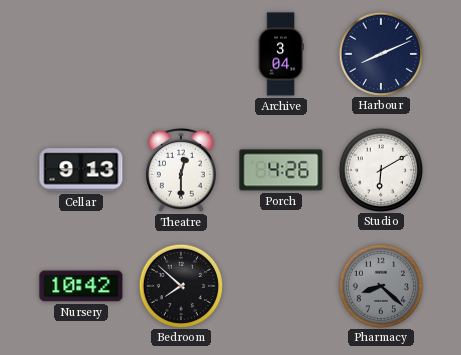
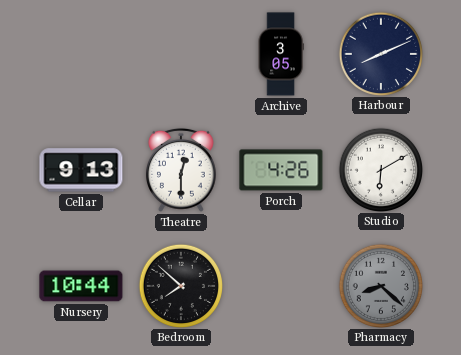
Archive: 3:04 -> 3:05 (281, 54)
Nursery: 10:42 -> 10:44 (81, 286)
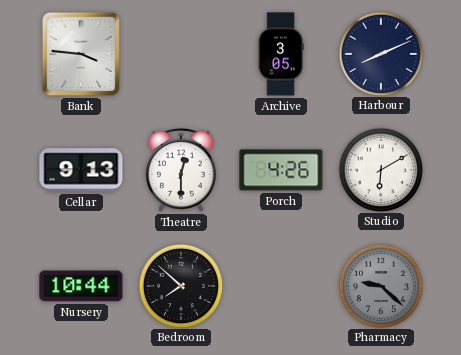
Bank: none -> 3:46 (81, 54)
Pharmacy: 8:22 -> 9:22 (380, 285)
